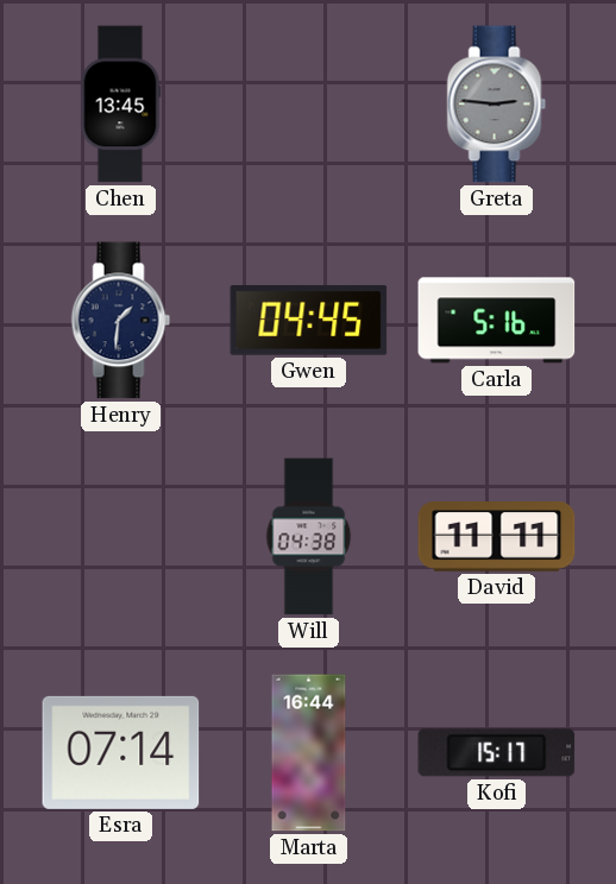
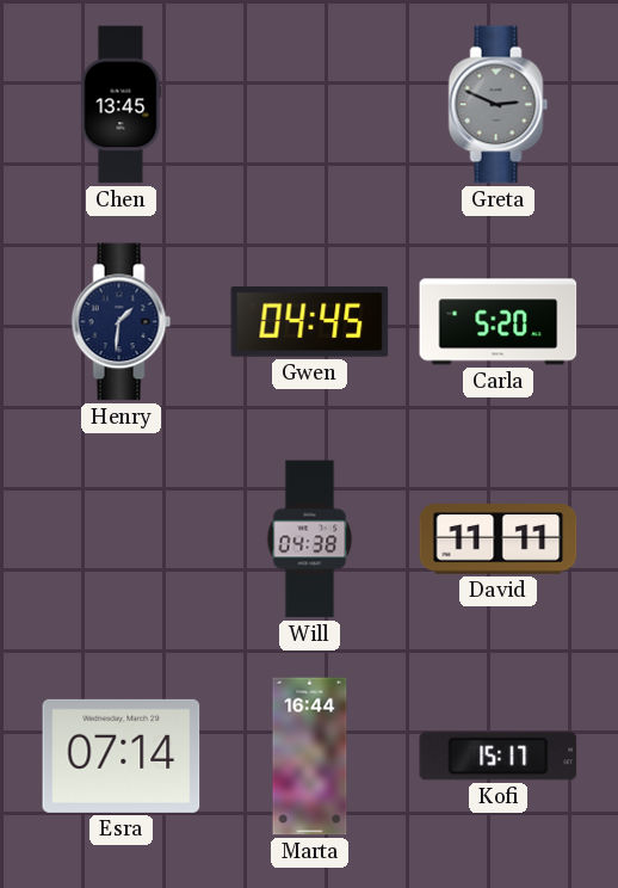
Greta: 2:46 -> 2:49 (499, 105)
Carla: 5:16 -> 5:20 (499, 322)
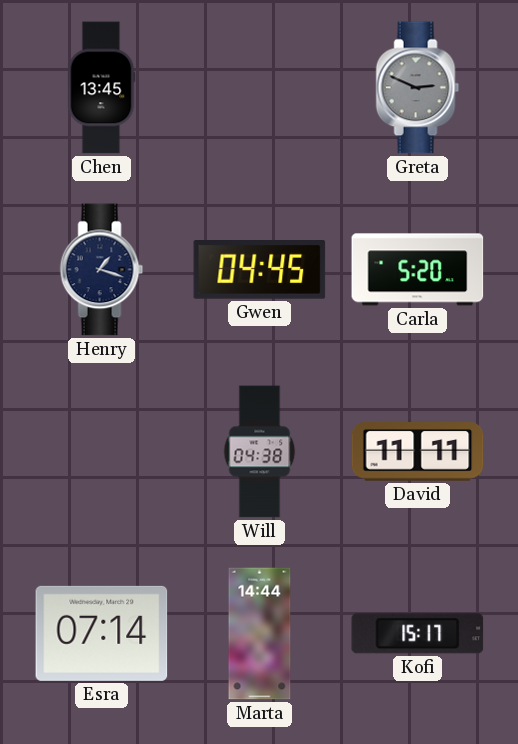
Henry: 1:31 -> 1:18 (102, 270)
Marta: 16:44 -> 14:44 (260, 634)
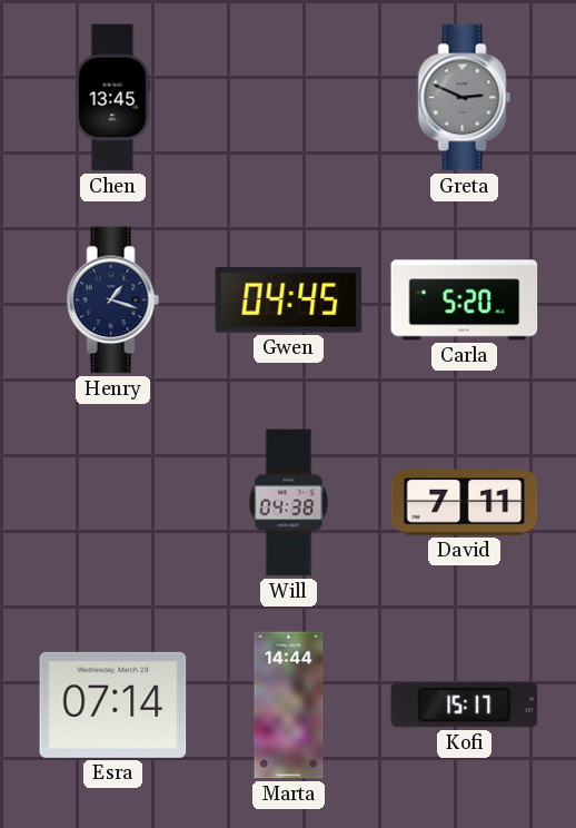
David: 11:11 -> 7:11 (465, 503)
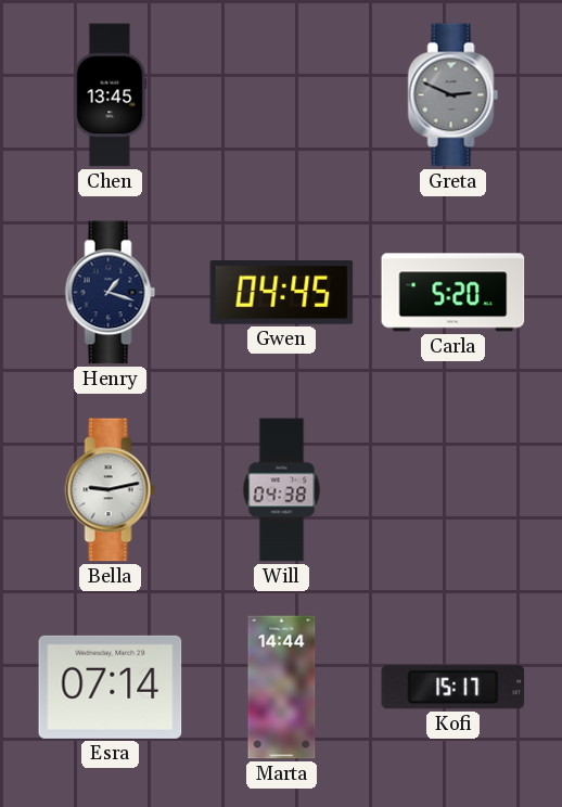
Bella: none -> 9:13 (111, 490)
David: 7:11 -> none (465, 503)
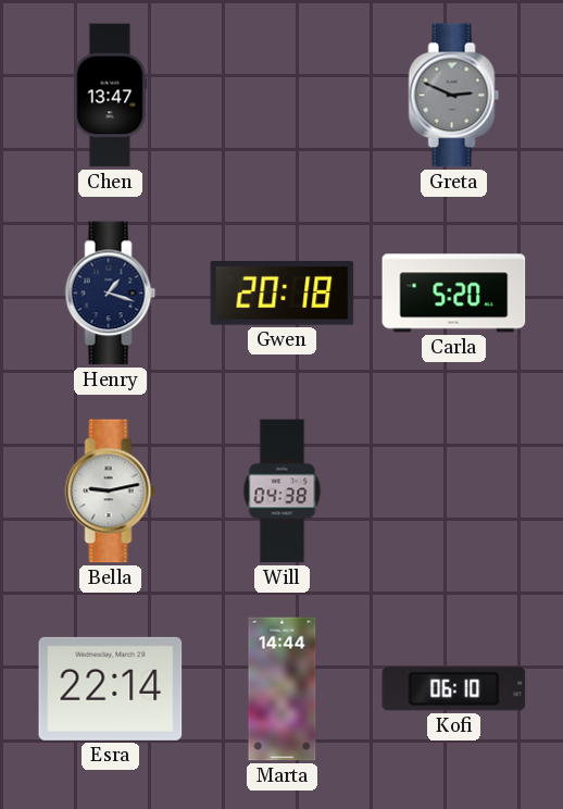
Chen: 13:45 -> 13:47 (110, 96)
Gwen: 04:45 -> 20:18 (283, 294)
Esra: 07:14 -> 22:14 (111, 688)
Kofi: 15:17 -> 06:10 (454, 689)
